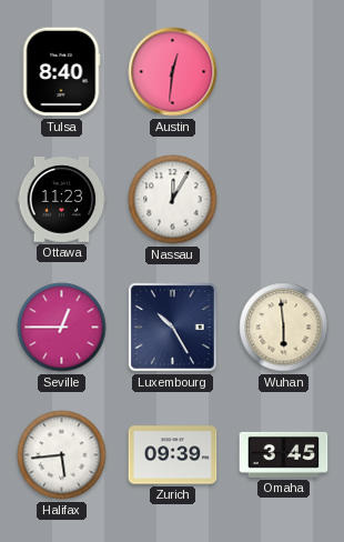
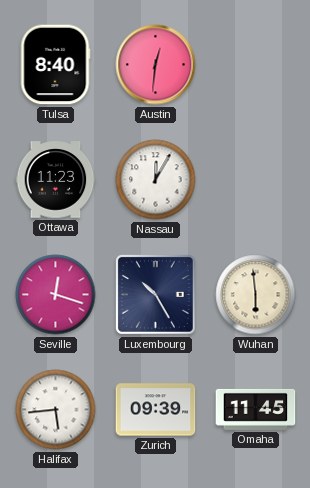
Seville: 12:45 -> 12:18 (56, 295)
Omaha: 3:45 -> 11:45 (256, 409)
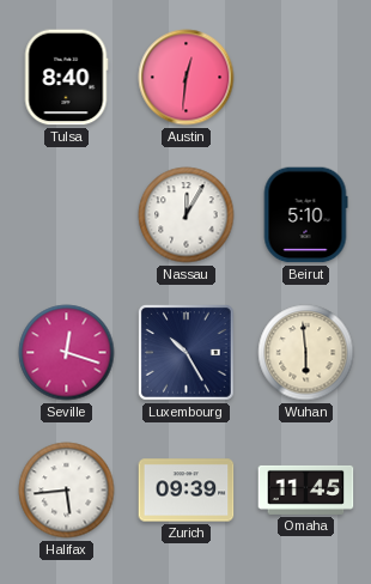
Ottawa: 11:23 -> none (56, 180)
Beirut: none -> 5:10 (305, 215)
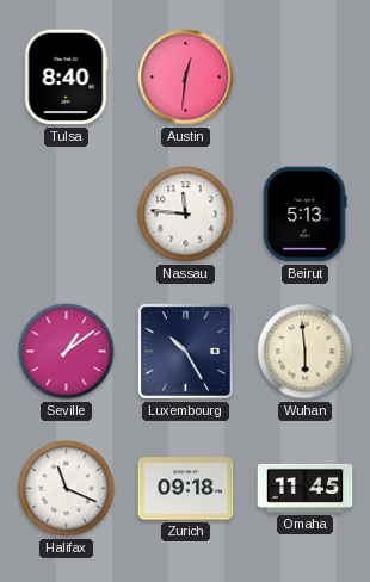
Nassau: 12:05 -> 11:46 (186, 215)
Beirut: 5:10 -> 5:13 (304, 215)
Seville: 12:18 -> 1:09 (67, 352)
Halifax: 5:44 -> 11:19 (67, 489)
Zurich: 09:39 -> 09:18 (186, 489)
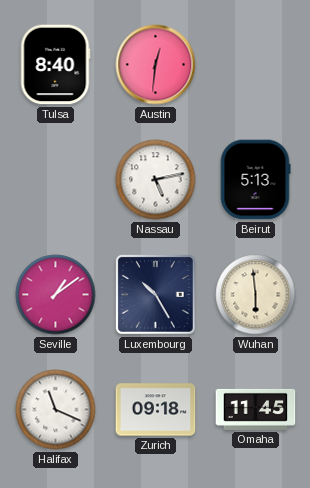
Nassau: 11:46 -> 5:13 (156, 180)
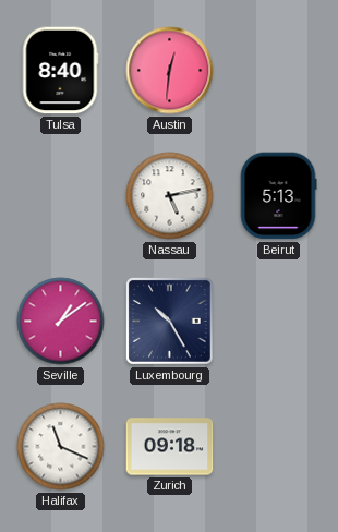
Wuhan: 5:59 -> none (256, 295)
Omaha: 11:45 -> none (256, 409)
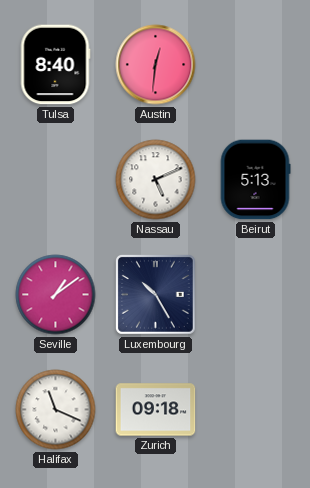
Nassau: 5:13 -> 5:11 (156, 180)
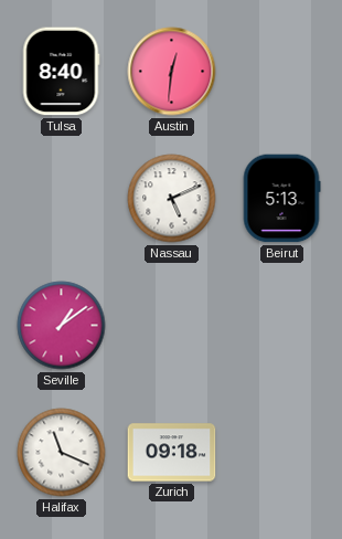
Luxembourg: 10:25 -> none (155, 294)
